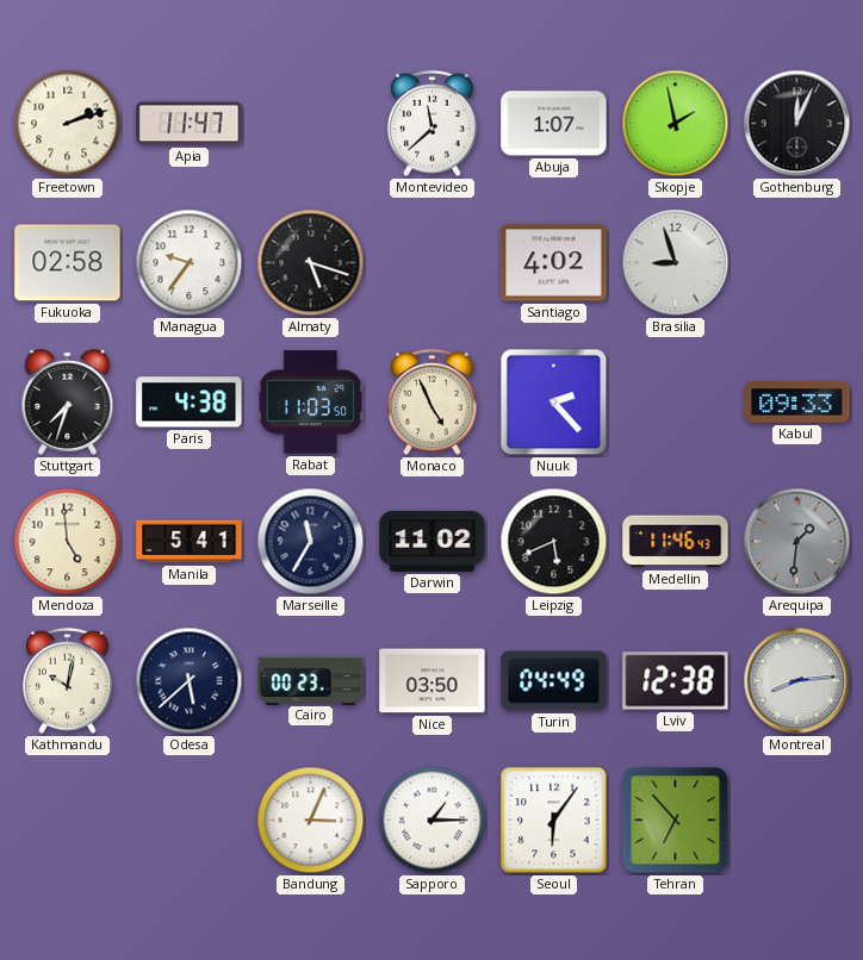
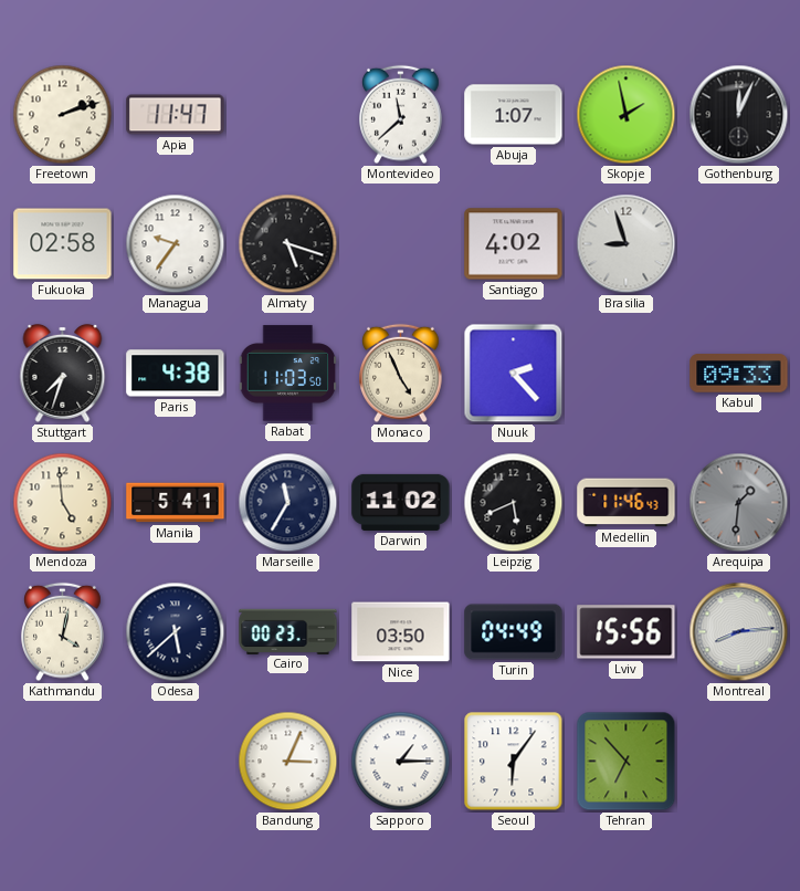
Kathmandu: 10:02 -> 4:02 (63, 632)
Lviv: 12:38 -> 15:56 (627, 632)
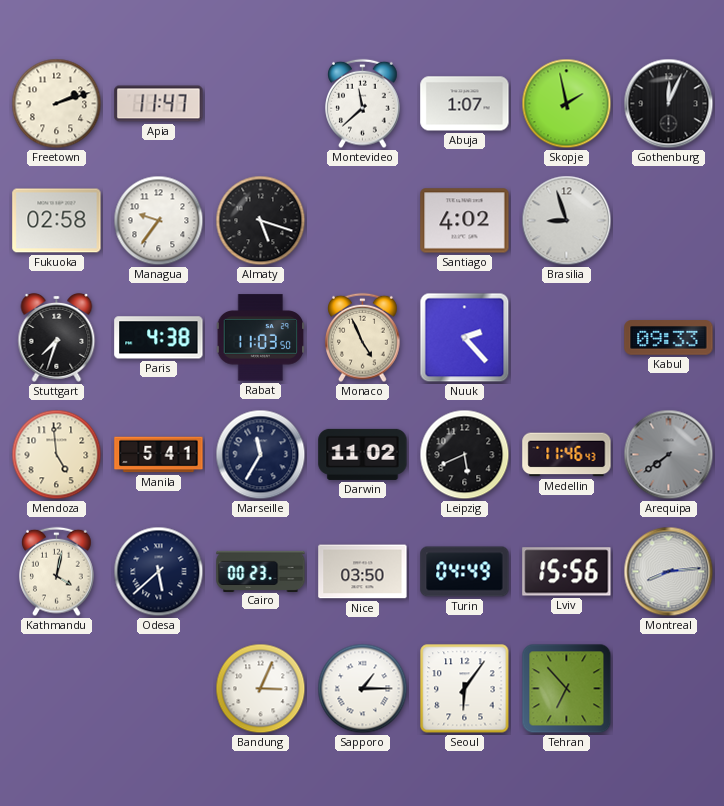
Arequipa: 1:31 -> 7:39 (669, 455)
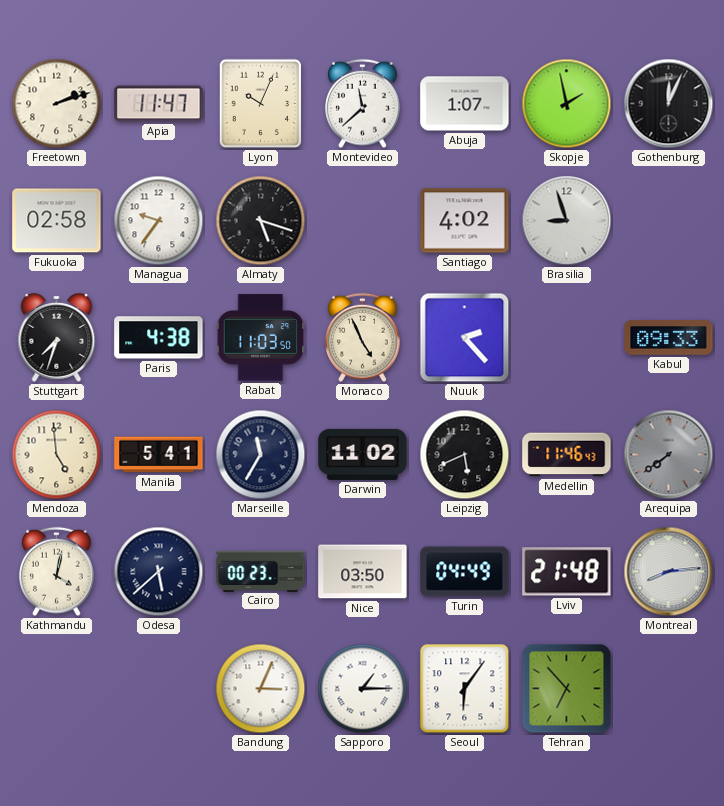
Lyon: none -> 10:04 (261, 104)
Lviv: 15:56 -> 21:48 (567, 572)
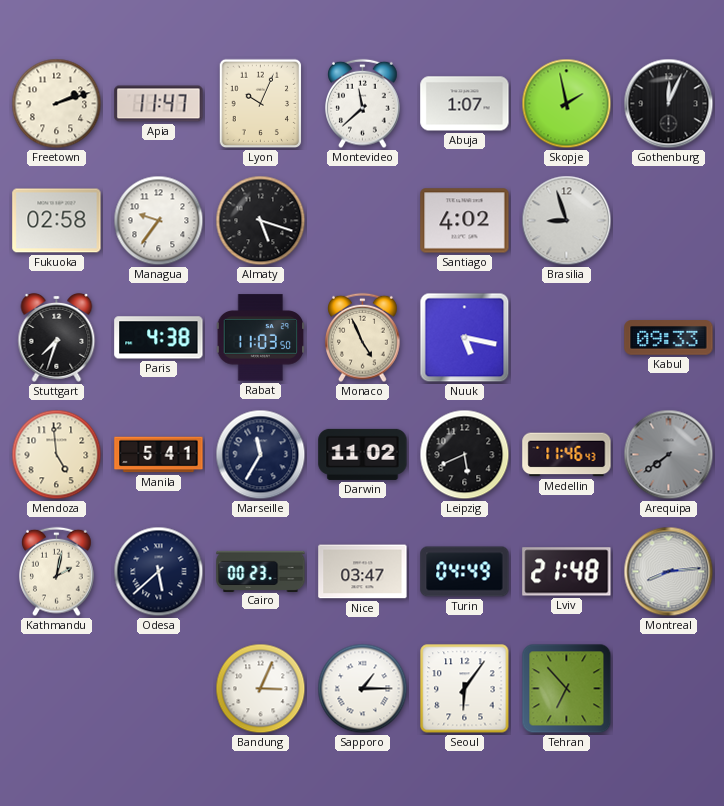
Nuuk: 2:23 -> 5:17 (465, 338)
Kathmandu: 4:02 -> 2:02 (57, 572)
Nice: 03:50 -> 03:47 (363, 572)
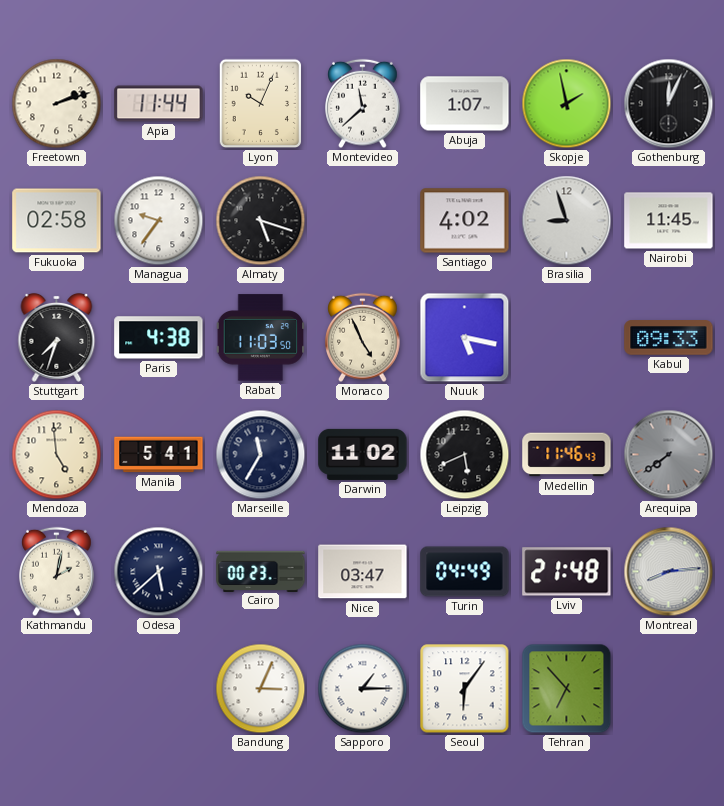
Apia: 11:47 -> 11:44 (159, 104)
Nairobi: none -> 11:45 (669, 221)
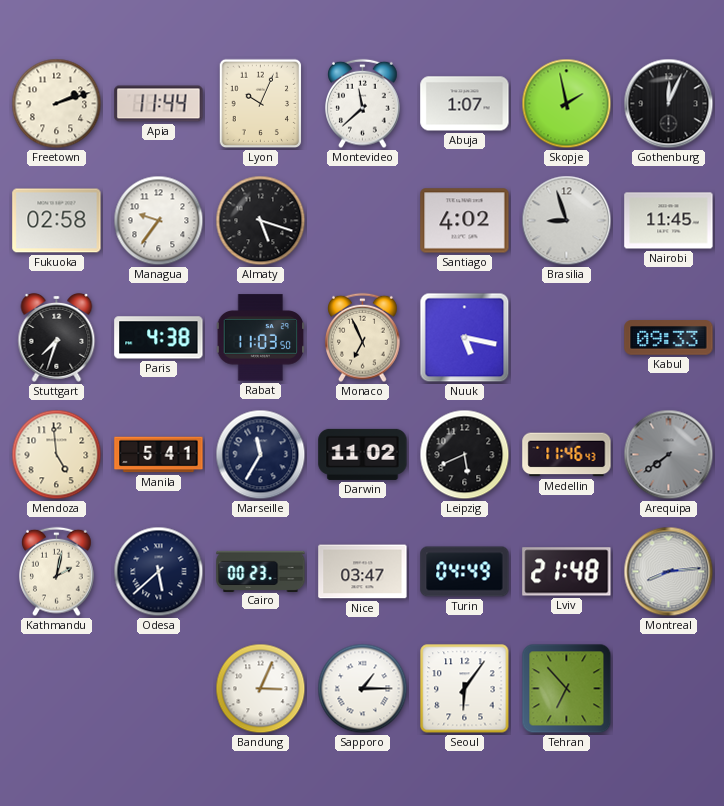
Monaco: 4:56 -> 6:56 (363, 338)
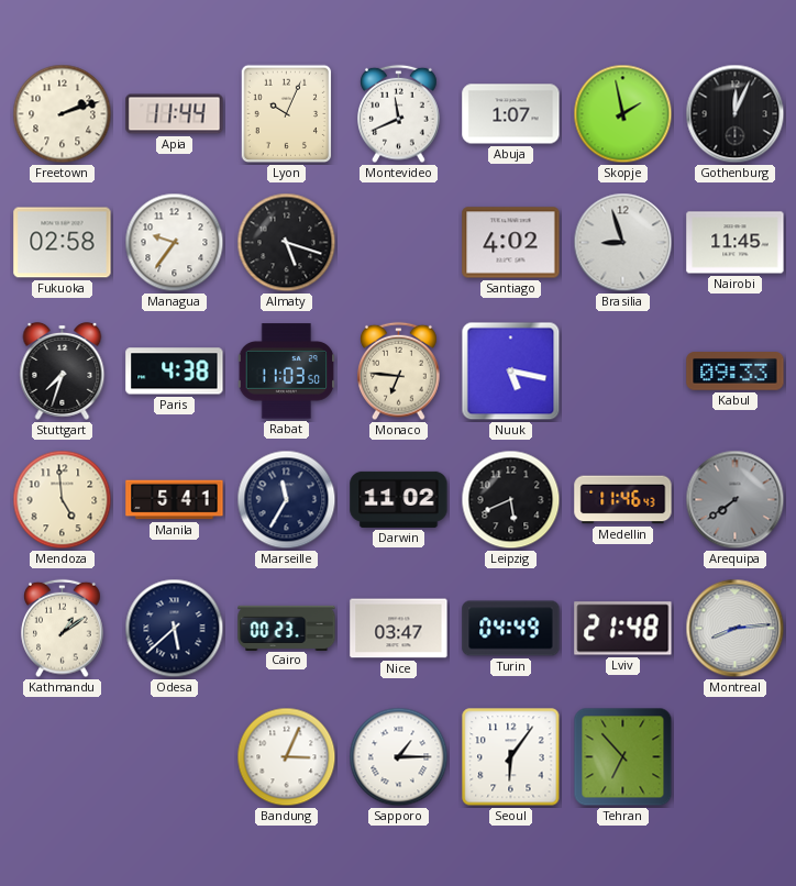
Montevideo: 11:38 -> 11:41 (399, 114)
Monaco: 6:56 -> 6:46 (399, 372)
Kathmandu: 2:02 -> 1:09 (63, 629)
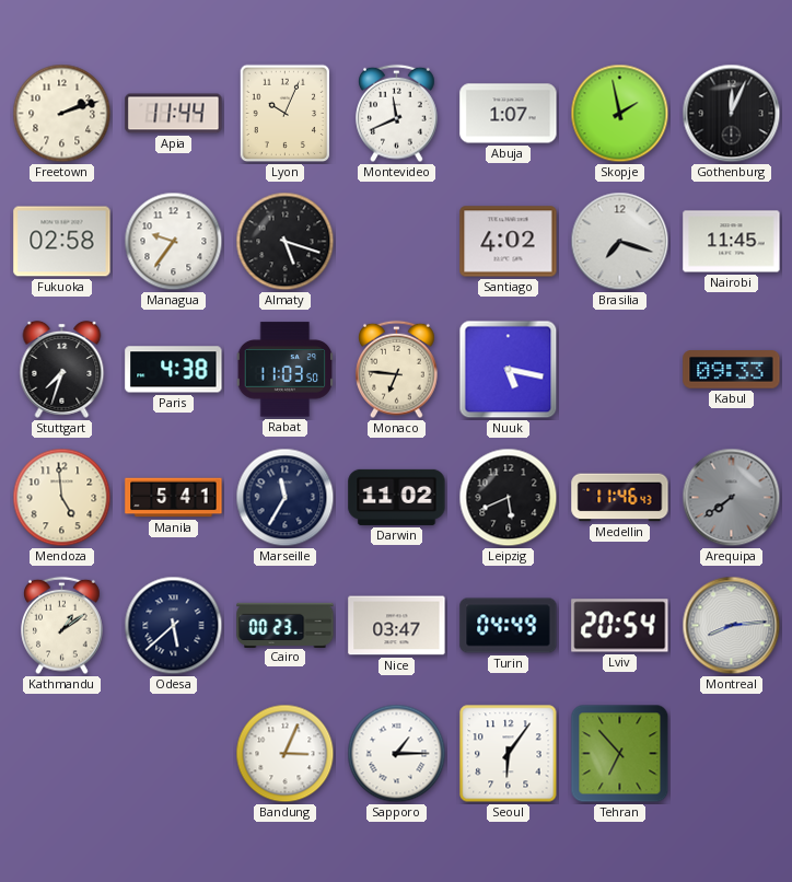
Brasilia: 8:57 -> 7:18 (620, 242)
Lviv: 21:48 -> 20:54 (620, 626)
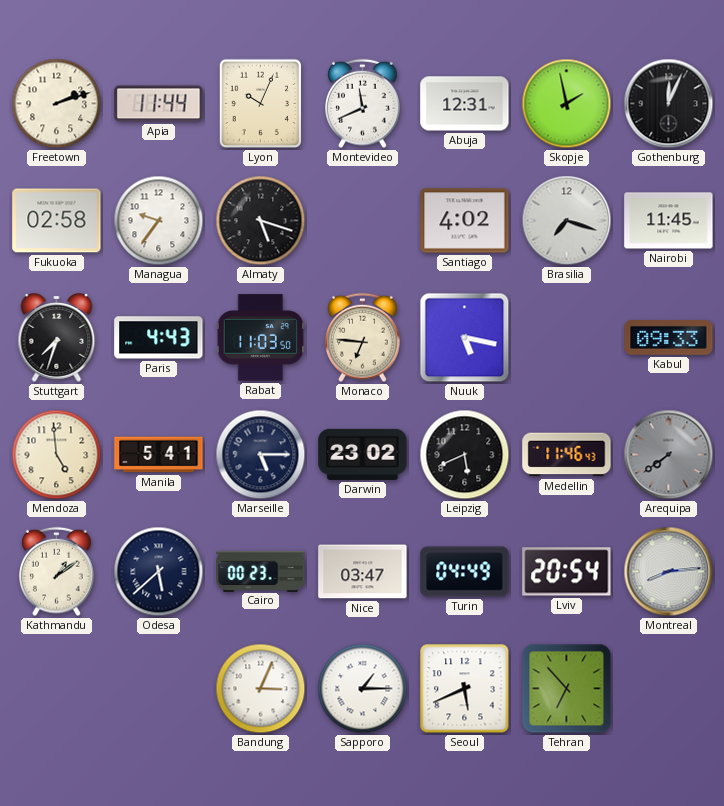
Abuja: 1:07 -> 12:31 (465, 104)
Paris: 4:38 -> 4:43 (159, 338)
Marseille: 11:35 -> 5:15 (261, 455)
Darwin: 11:02 -> 23:02 (363, 454)
Seoul: 6:06 -> 5:41 (465, 689)
